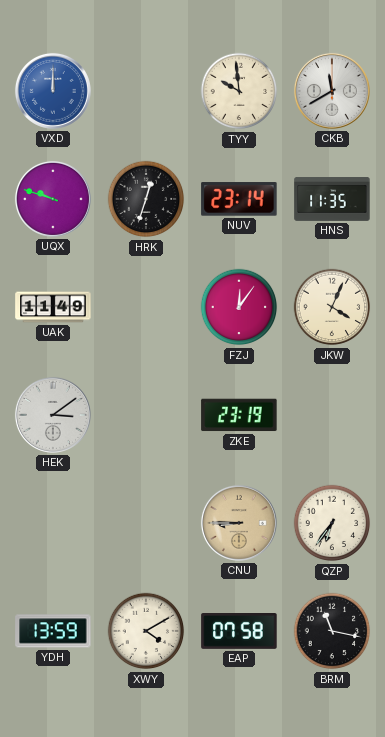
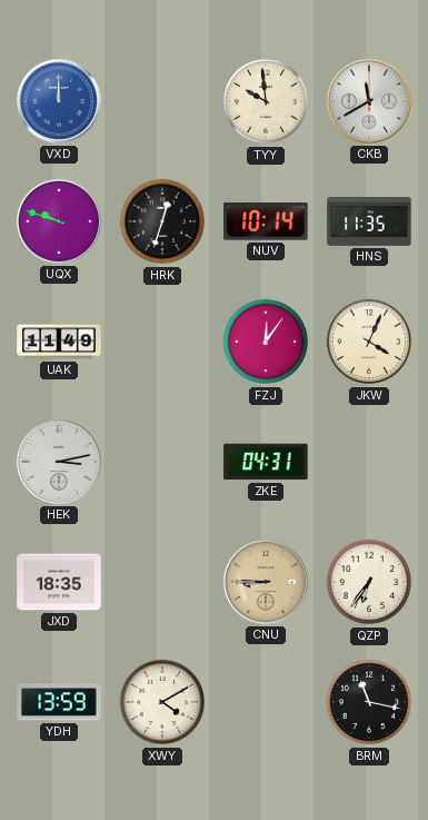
NUV: 23:14 -> 10:14 (266, 221)
HEK: 3:09 -> 3:13 (59, 462)
ZKE: 23:19 -> 04:31 (266, 462)
JXD: none -> 18:35 (59, 582)
EAP: 07:58 -> none (239, 632)
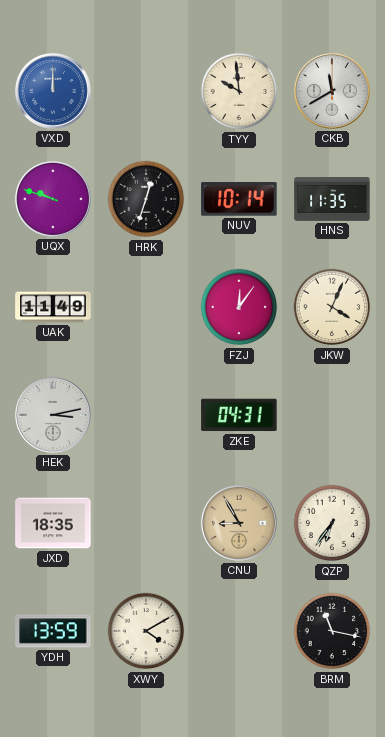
CNU: 8:45 -> 8:55 (239, 523)
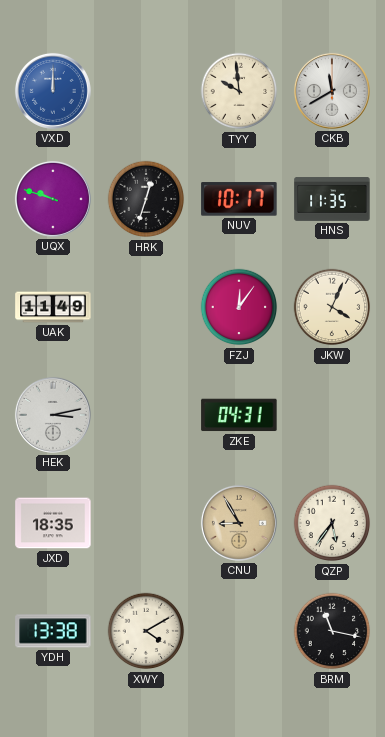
NUV: 10:14 -> 10:17 (239, 199)
QZP: 6:36 -> 5:36 (332, 523)
YDH: 13:59 -> 13:38 (53, 631)
